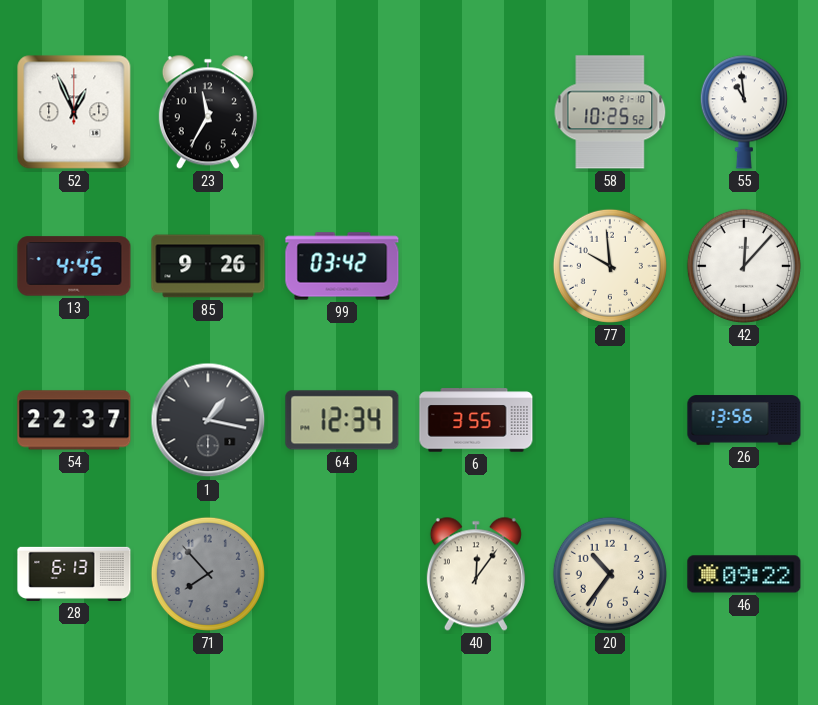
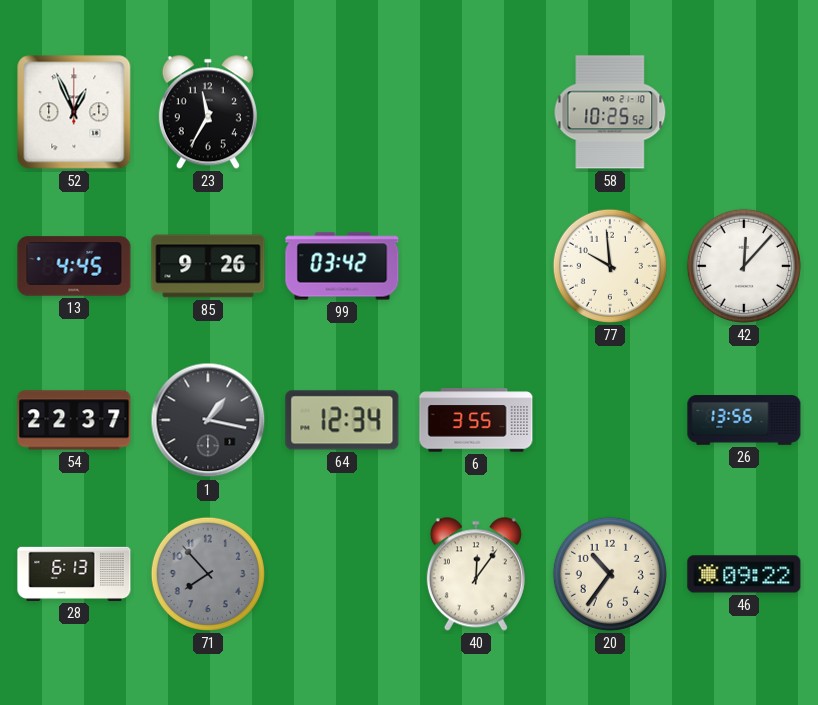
55: 10:59 -> none (744, 112)
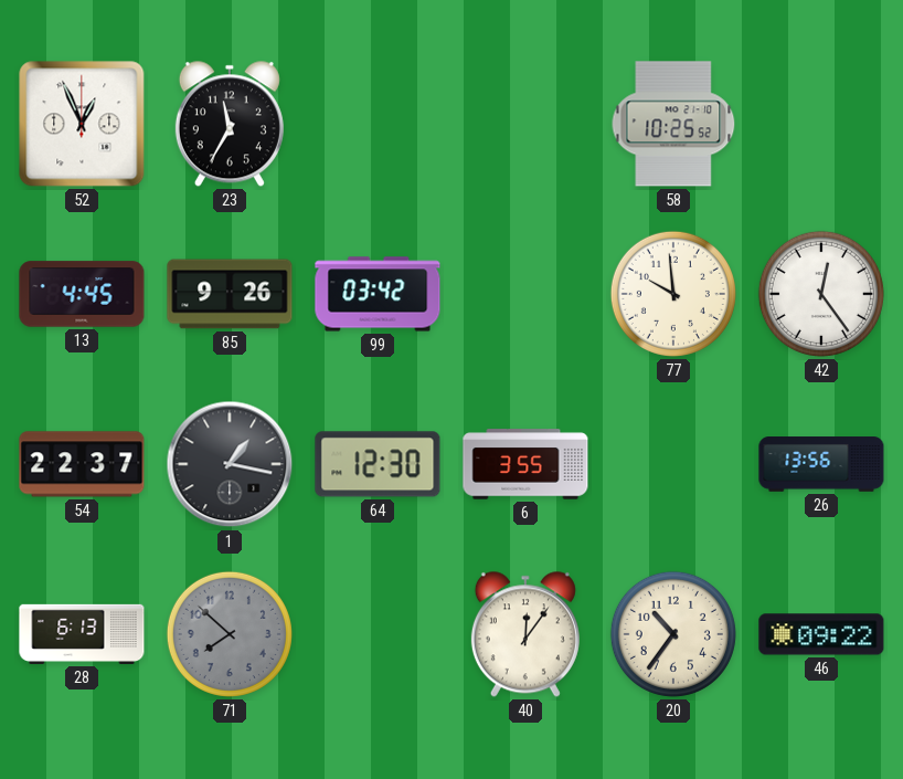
42: 12:07 -> 12:24 (821, 294)
64: 12:34 -> 12:30 (378, 464)
71: 7:53 -> 7:52 (230, 634)
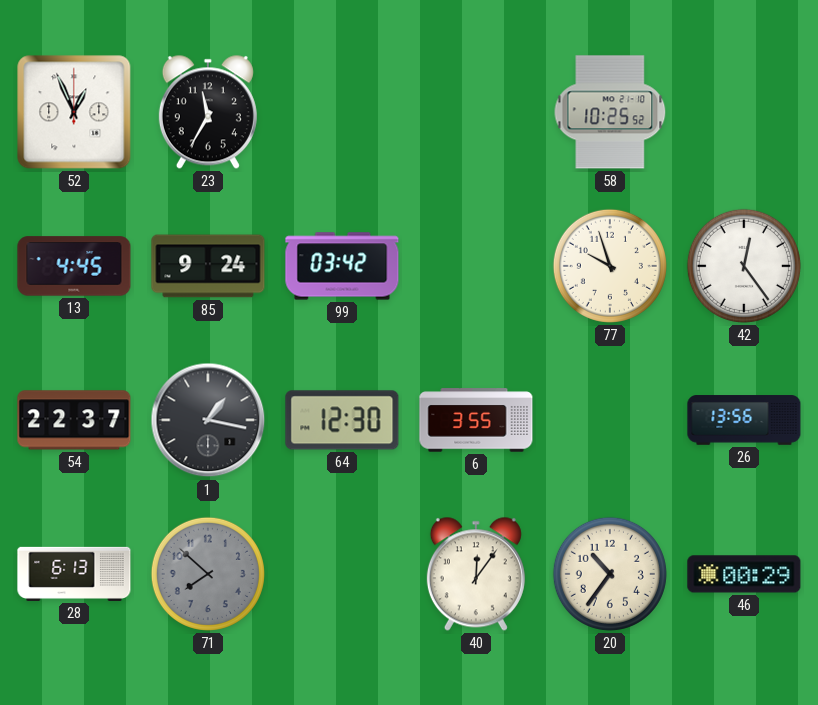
85: 9:26 -> 9:24 (208, 266)
77: 9:59 -> 9:57 (610, 266)
46: 09:22 -> 00:29 (744, 574)
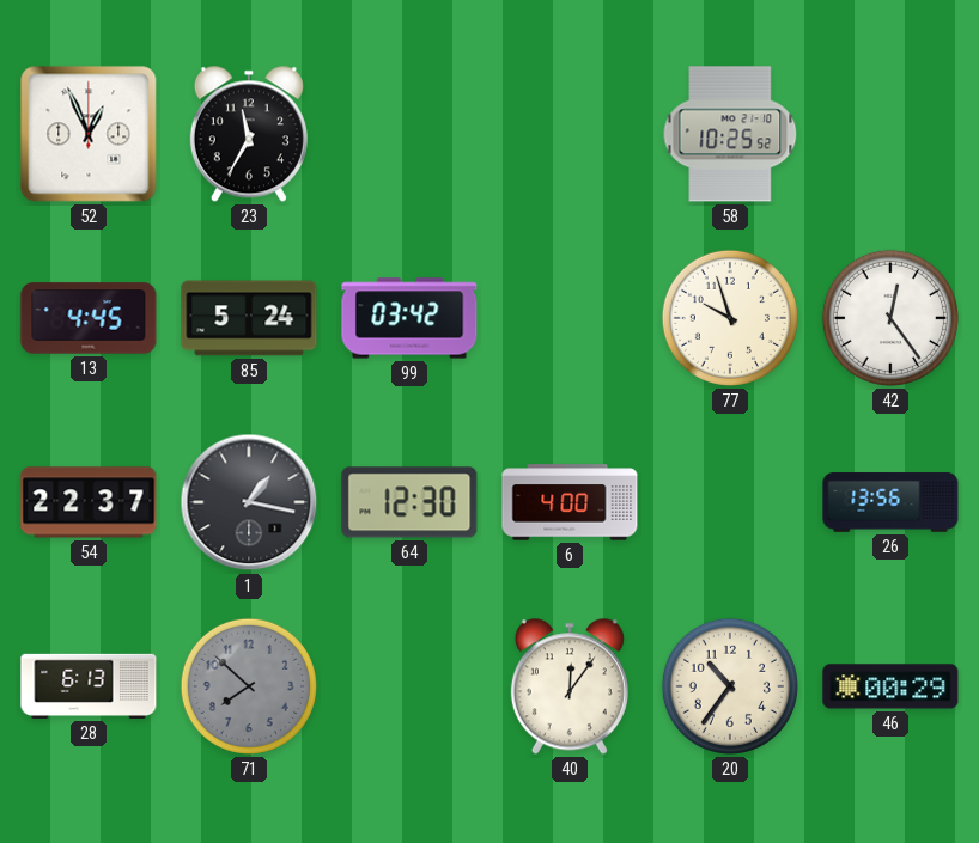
85: 9:24 -> 5:24 (249, 318)
6: 3:55 -> 4:00 (570, 502)
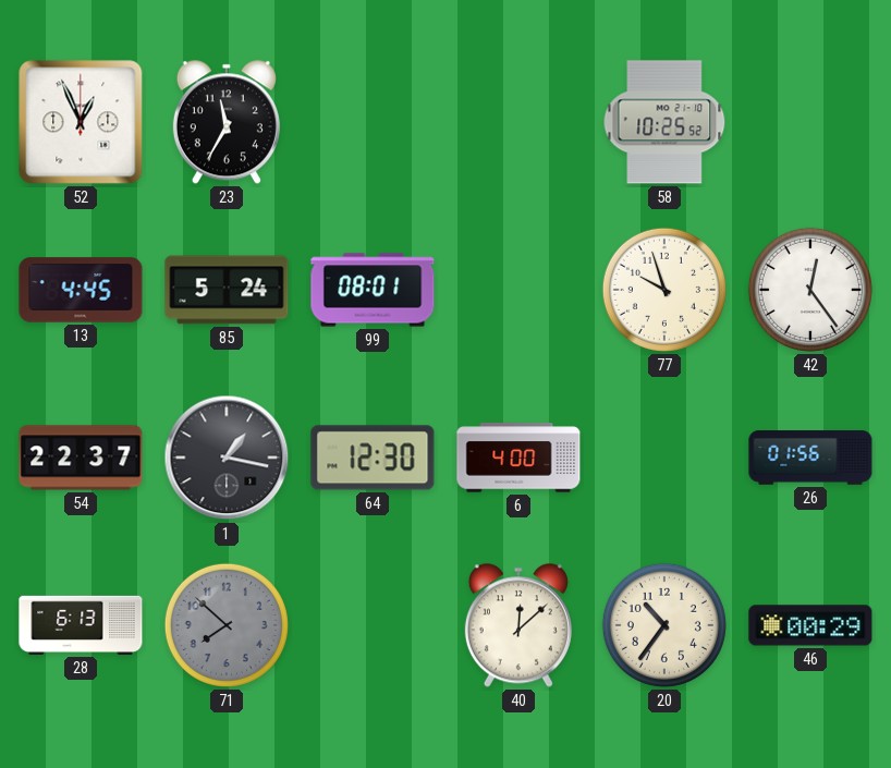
99: 03:42 -> 08:01 (373, 290)
26: 13:56 -> 01:56 (810, 458)
40: 12:06 -> 12:08 (518, 625)
